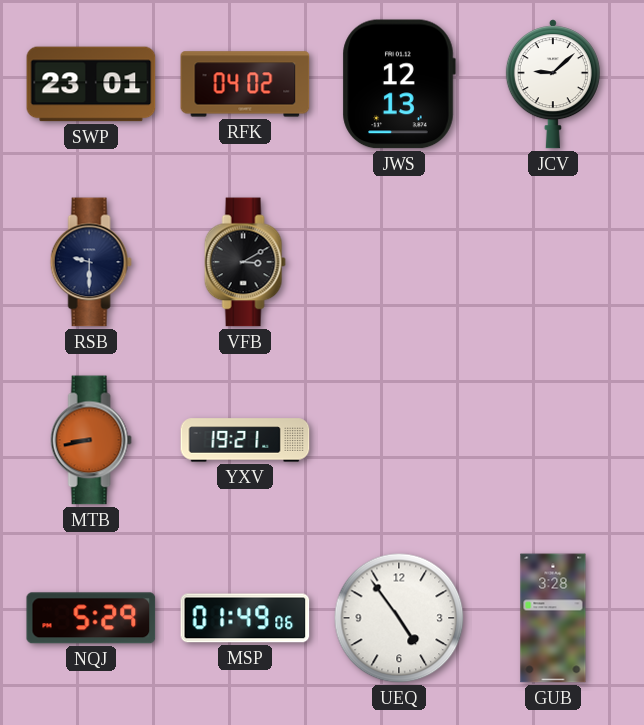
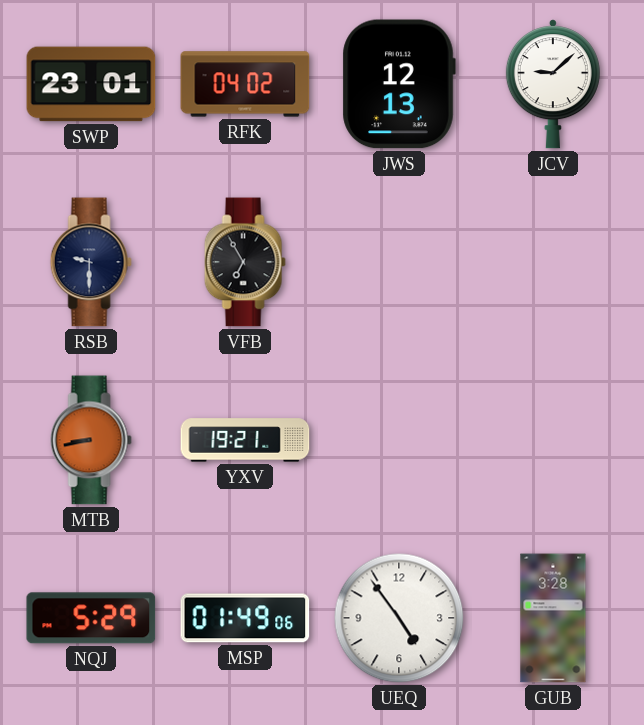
VFB: 3:10 -> 6:55 (245, 262)
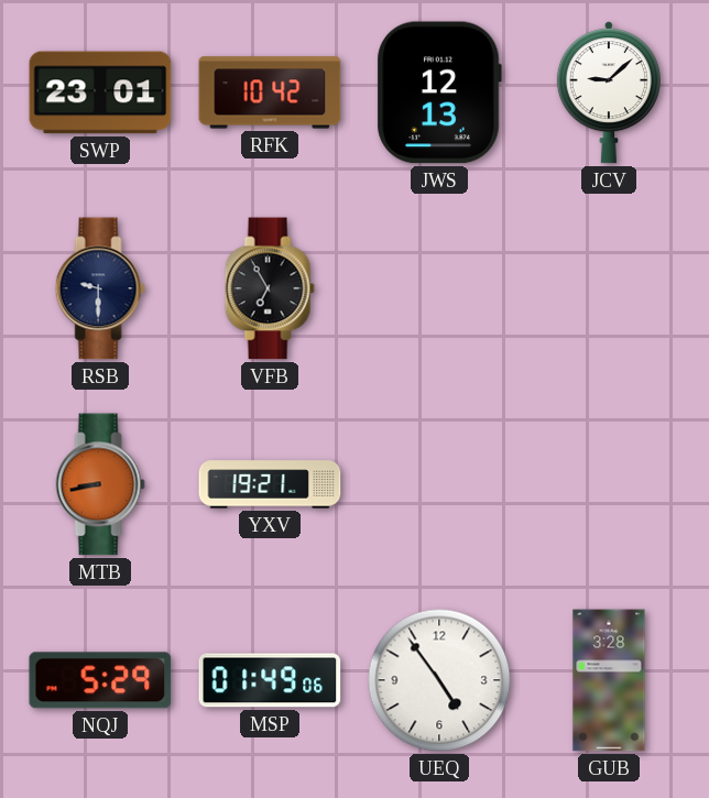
RFK: 04:02 -> 10:42 (270, 92)
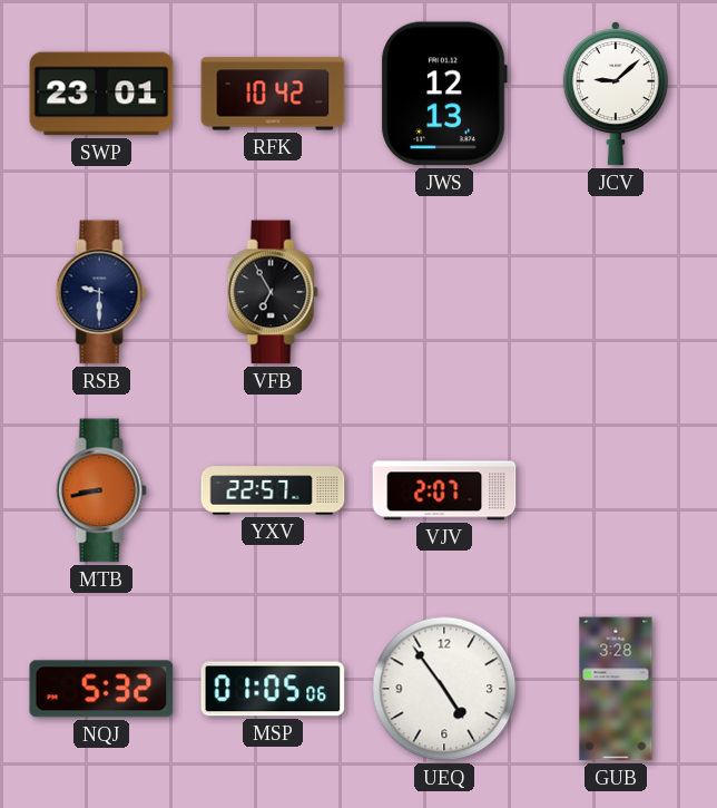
YXV: 19:21 -> 22:57 (273, 490)
VJV: none -> 2:07 (444, 490)
NQJ: 5:29 -> 5:32 (101, 689)
MSP: 01:49 -> 01:05 (273, 689)
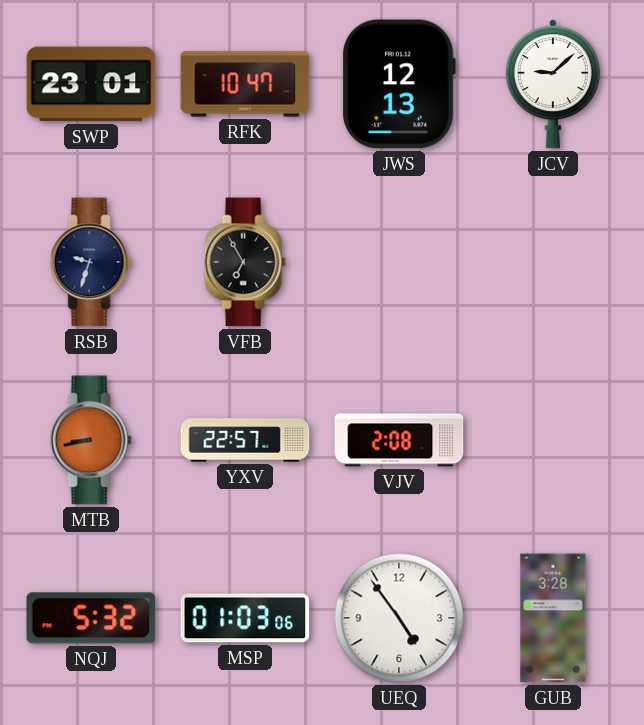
RFK: 10:42 -> 10:47 (245, 84)
RSB: 9:30 -> 9:33 (91, 262)
VJV: 2:07 -> 2:08 (399, 440)
MSP: 01:05 -> 01:03 (245, 618)
